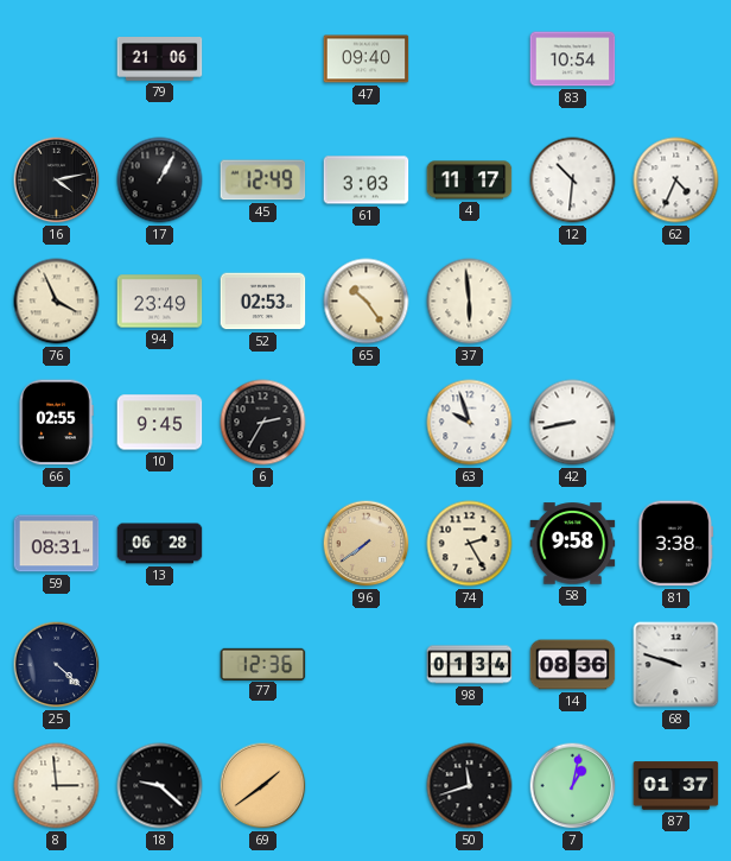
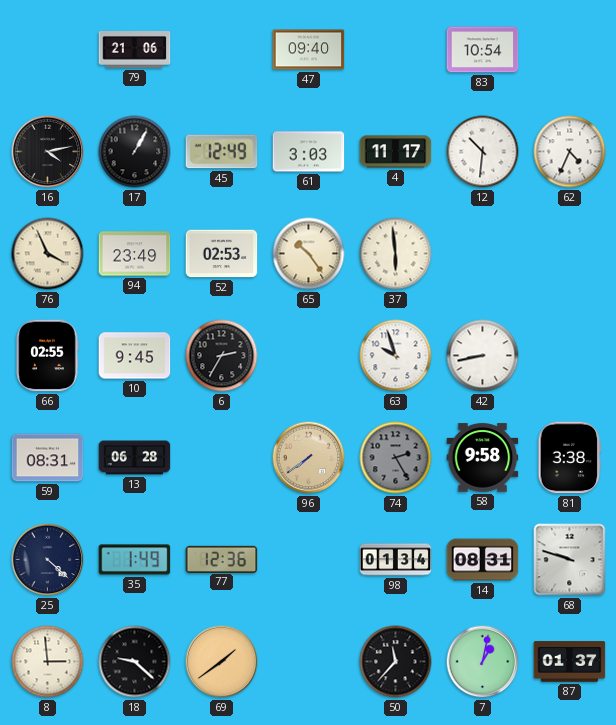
74 dial: cream -> grey (396, 458)
35: none -> 1:49 (135, 560)
14: 08:36 -> 08:31 (483, 560)
50: 11:42 -> 11:37 (396, 662)
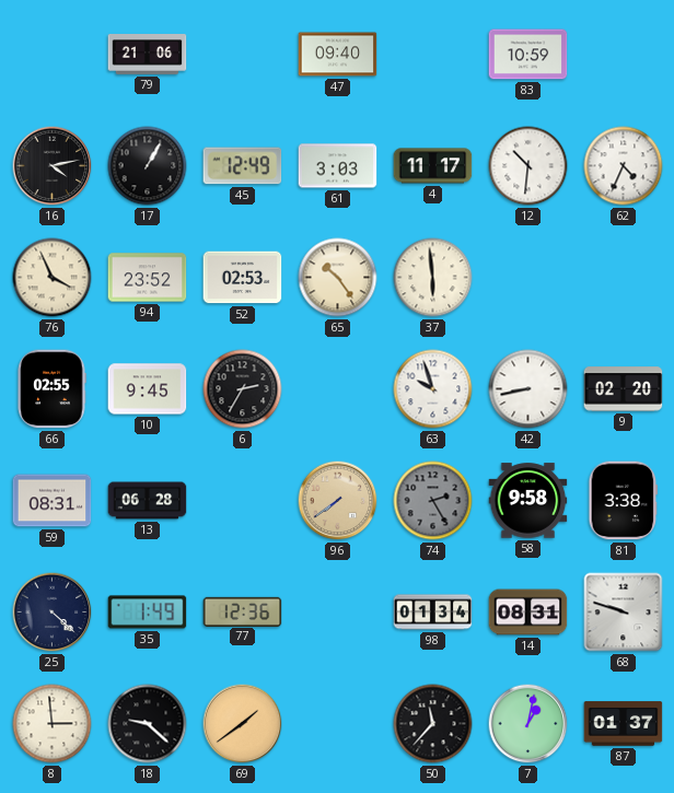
83: 10:54 -> 10:59 (528, 55)
94: 23:49 -> 23:52 (148, 278)
9: none -> 02:20 (624, 389)
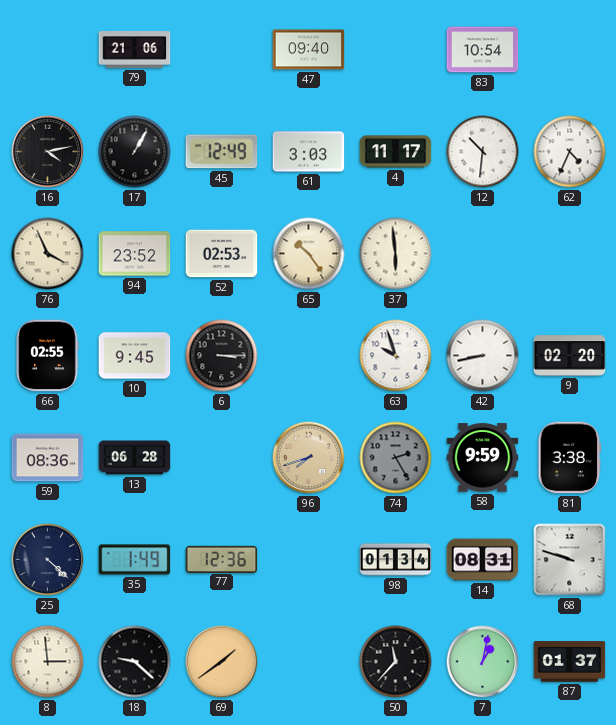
83: 10:59 -> 10:54 (483, 50)
6: 2:35 -> 3:15 (222, 356)
59: 08:31 -> 08:36 (48, 458)
96: 7:39 -> 7:42 (309, 458)
58: 9:58 -> 9:59 (483, 458)
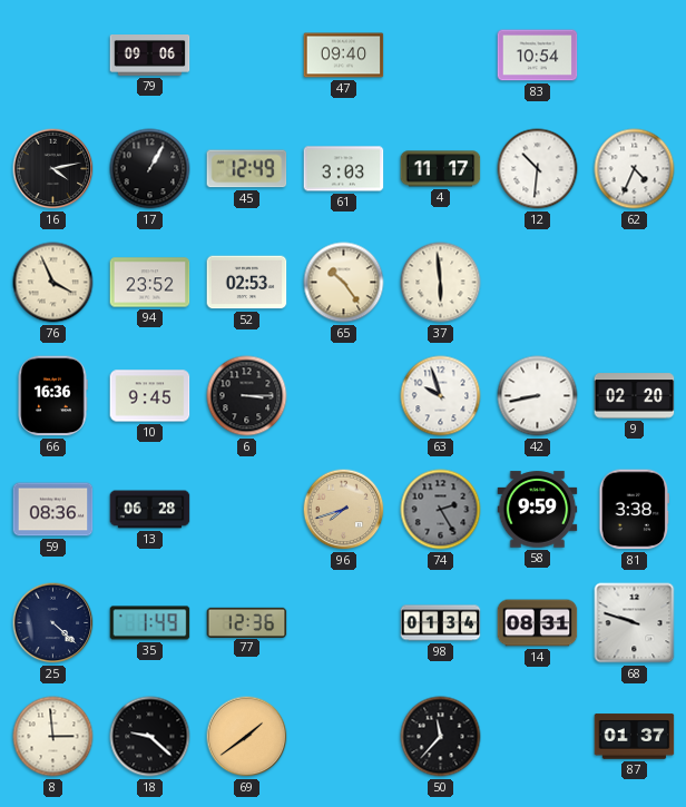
79: 21:06 -> 09:06 (150, 56)
66: 02:55 -> 16:36 (52, 396)
7: 1:02 -> none (483, 662)
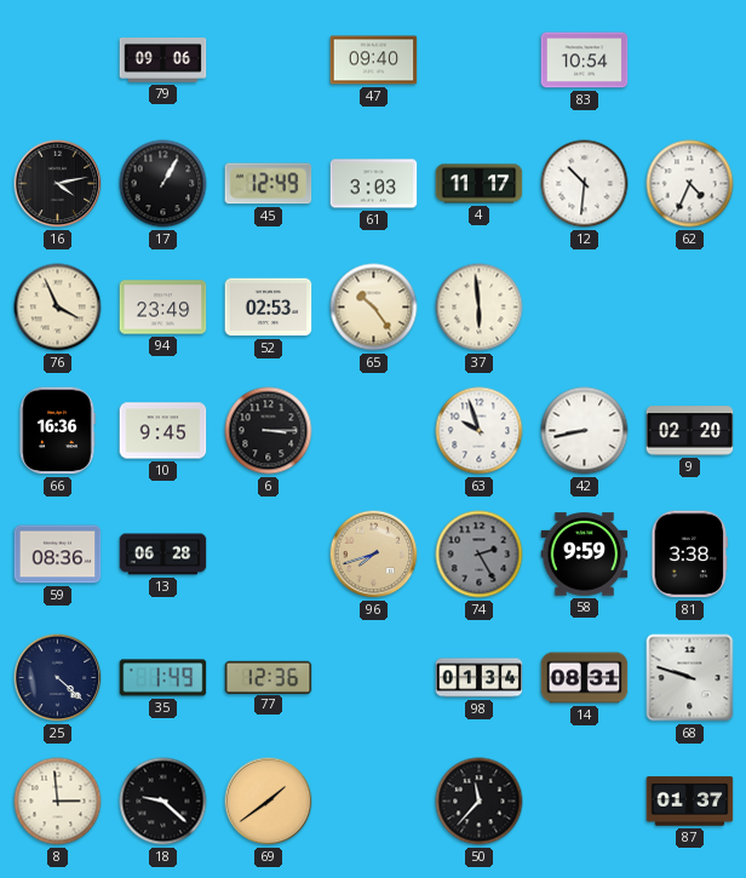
94: 23:52 -> 23:49 (163, 308)
